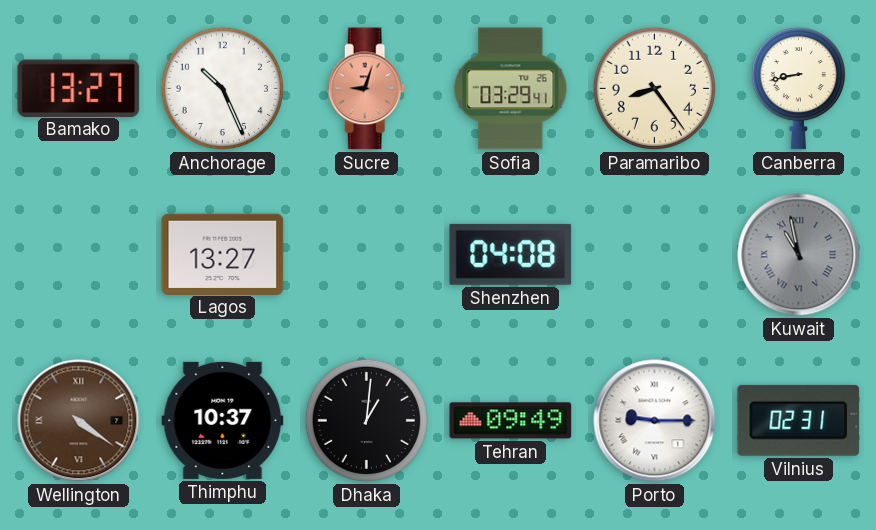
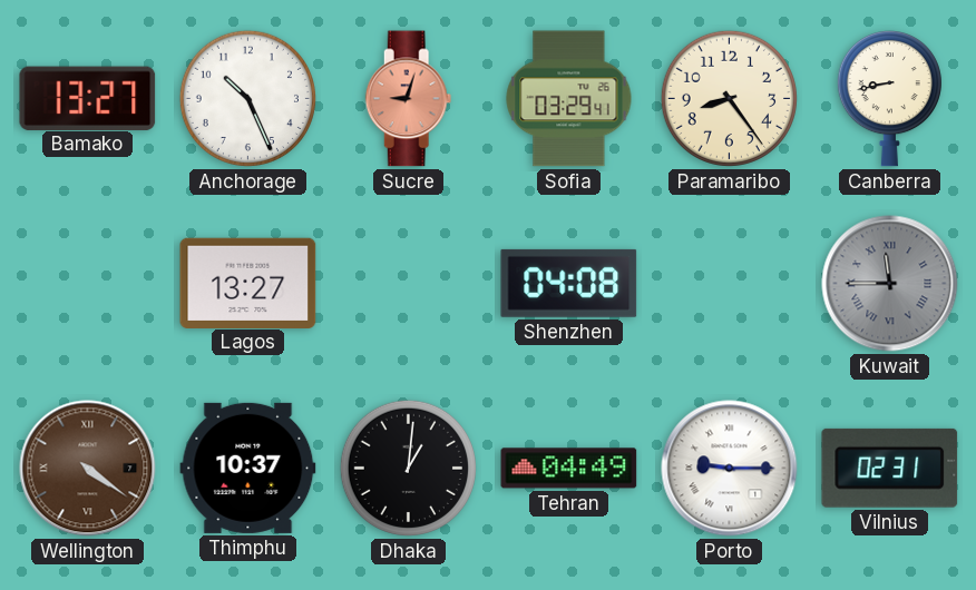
Kuwait: 10:58 -> 11:45 (890, 284)
Tehran: 09:49 -> 04:49 (569, 469)
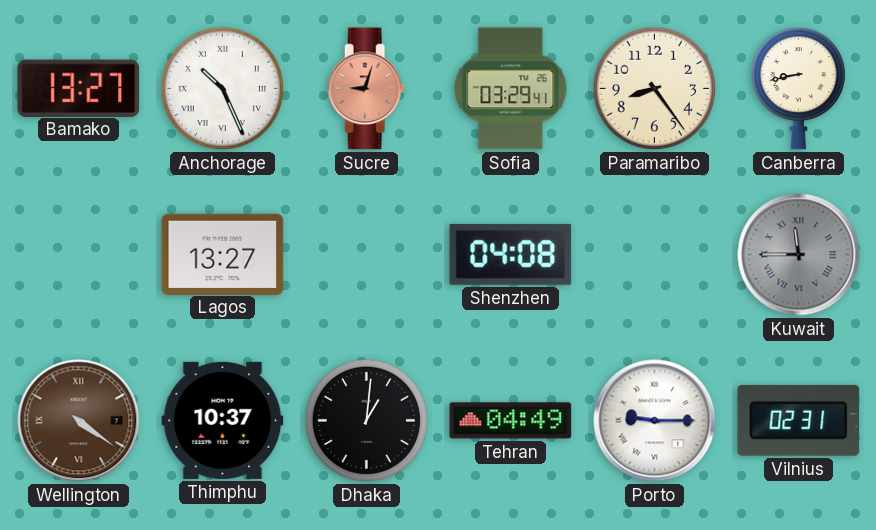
Anchorage numerals: Arabic -> Roman (222, 88)
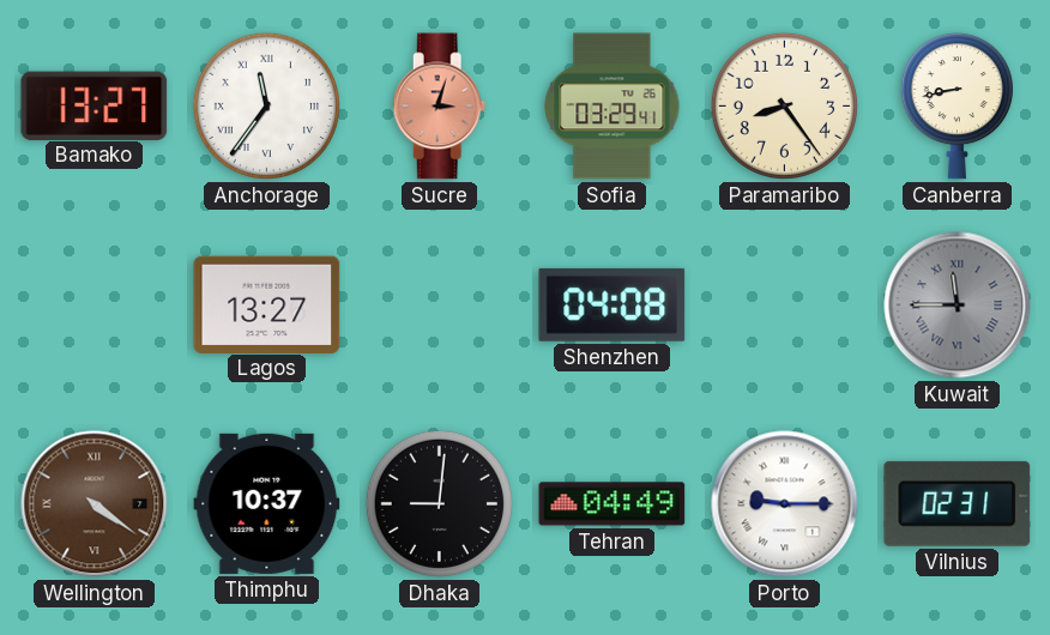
Anchorage: 10:26 -> 11:36 (266, 105)
Sucre: 9:03 -> 3:03 (440, 107)
Dhaka: 1:01 -> 9:01 (439, 503)
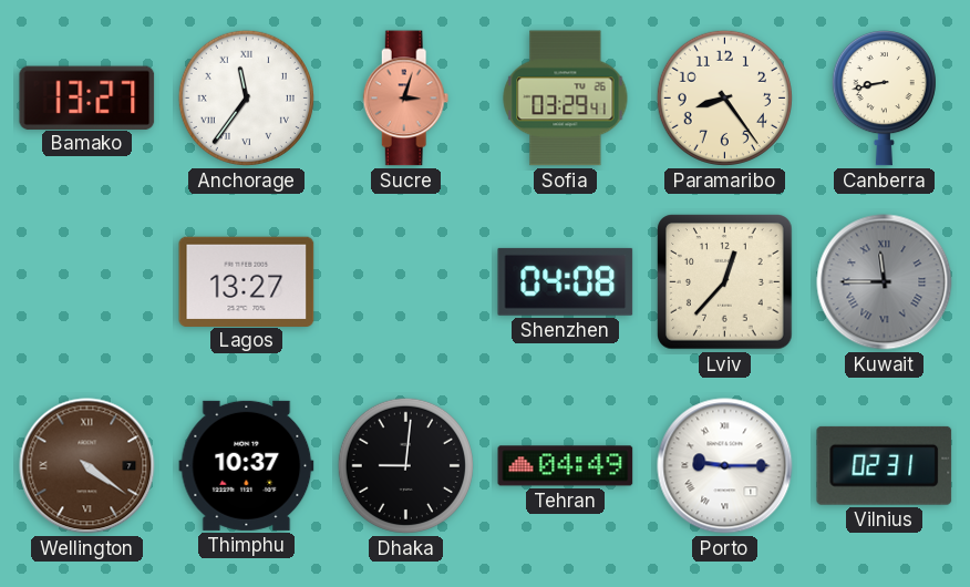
Lviv: none -> 12:37 (725, 282)
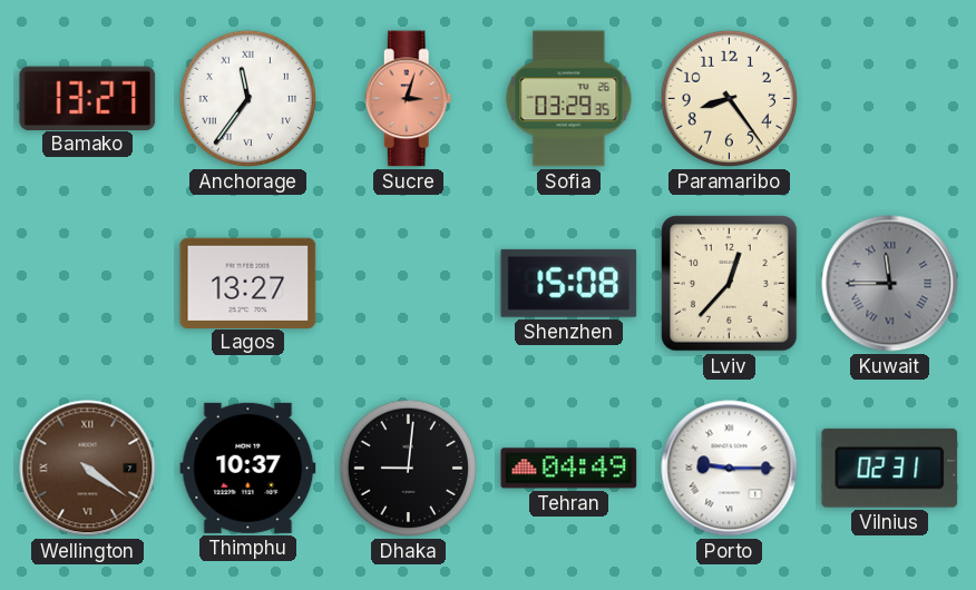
Sofia: 03:29:41 -> 03:29:35 (569, 99)
Canberra: 8:43 -> none (884, 99)
Shenzhen: 04:08 -> 15:08 (569, 283)
